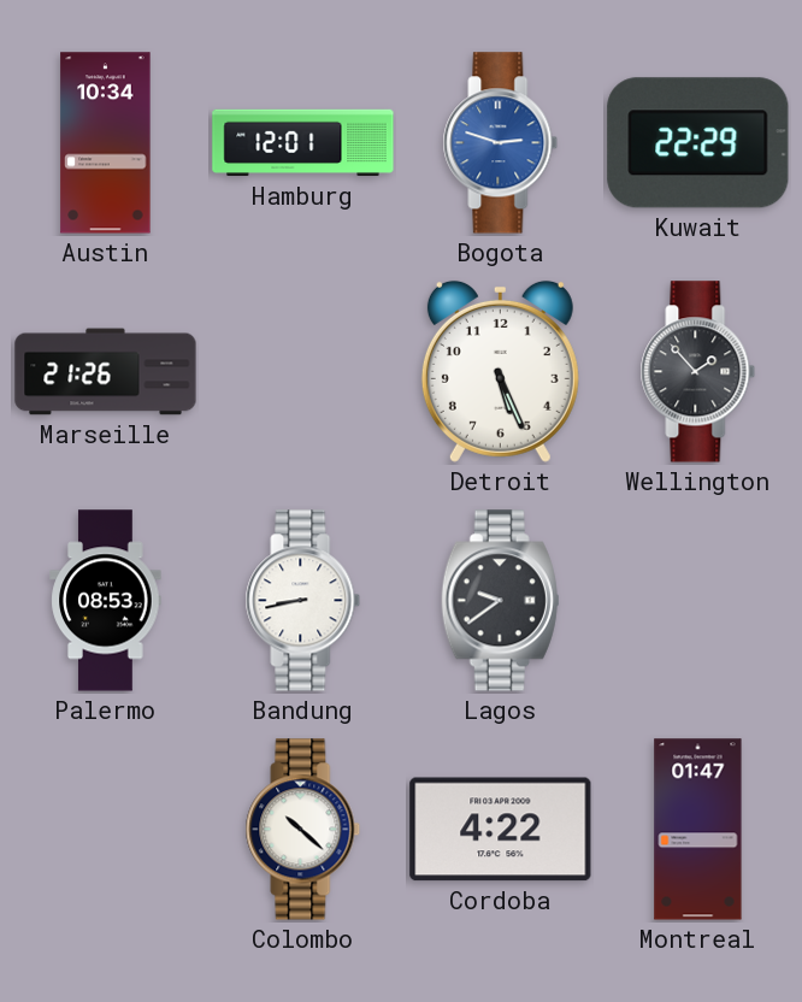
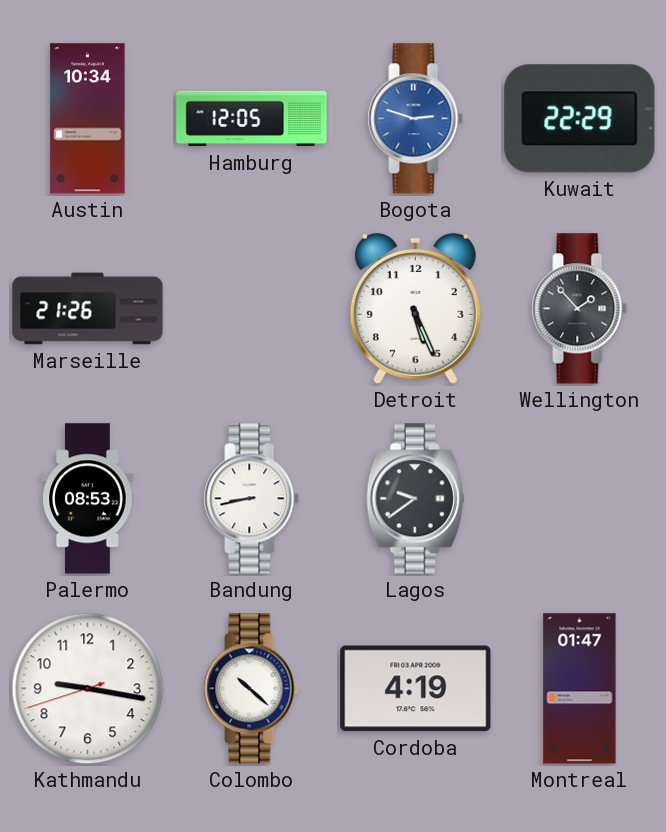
Hamburg: 12:01 -> 12:05 (252, 119)
Kathmandu: none -> 9:16 (88, 689)
Cordoba: 4:22 -> 4:19 (416, 689)
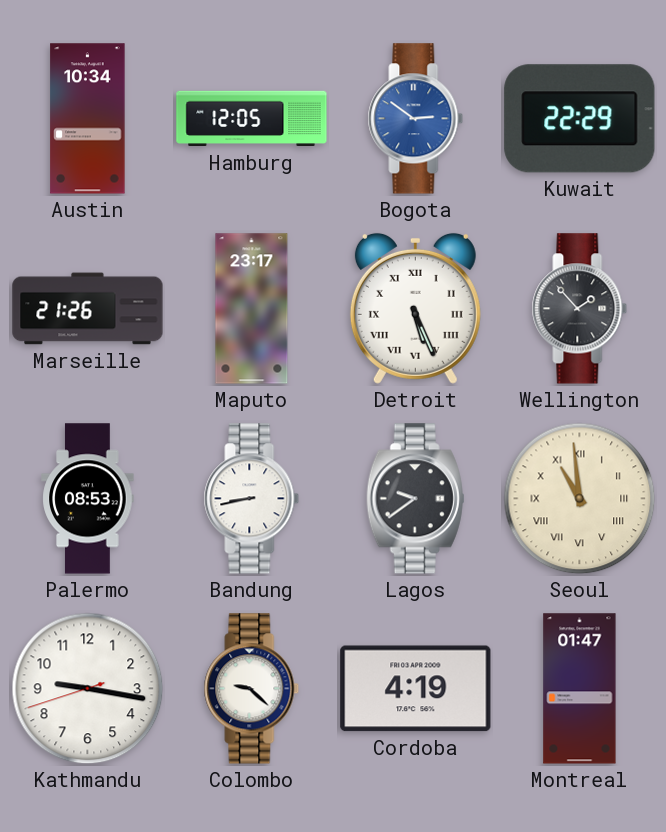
Bogota: 2:48 -> 2:51 (416, 119)
Maputo: none -> 23:17 (252, 309)
Detroit numerals: Arabic -> Roman (415, 308)
Seoul: none -> 10:59 (580, 499)
Colombo: 10:22 -> 9:22 (252, 689)
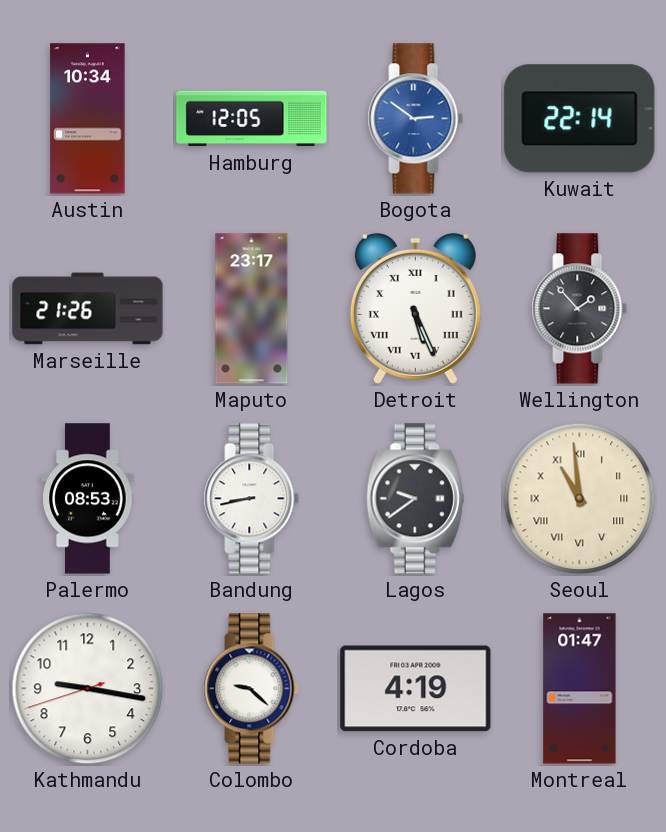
Kuwait: 22:29 -> 22:14 (580, 119)
